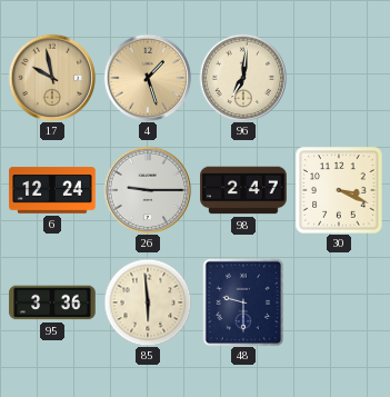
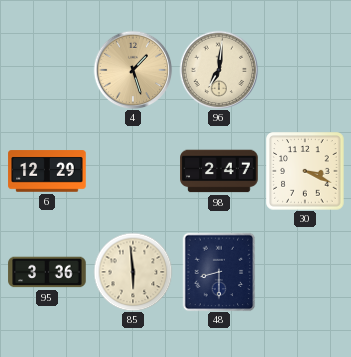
17: 9:58 -> none (52, 78)
6: 12:24 -> 12:29 (47, 171)
26: 9:15 -> none (148, 190)
48: 9:30 -> 8:30 (219, 272)
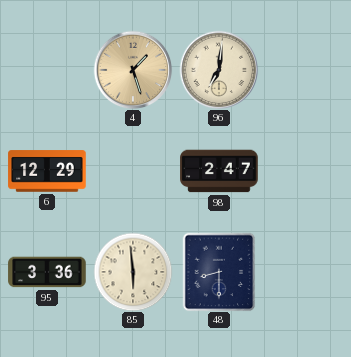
30: 3:19 -> none (305, 171)
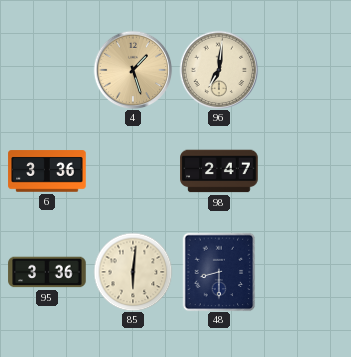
6: 12:29 -> 3:36 (47, 171)
85: 5:59 -> 6:01 (133, 272)
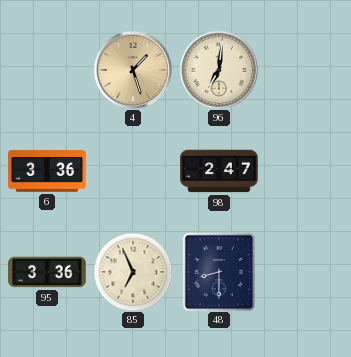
85: 6:01 -> 6:56 (133, 272)
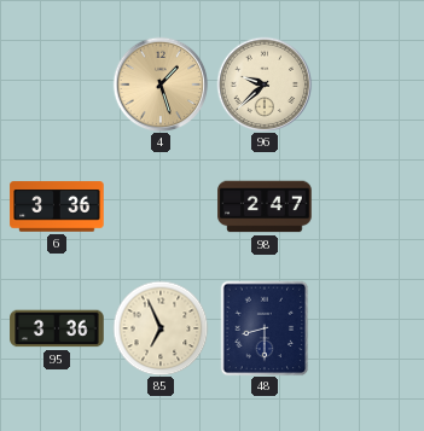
96: 7:01 -> 9:38 (265, 85)
